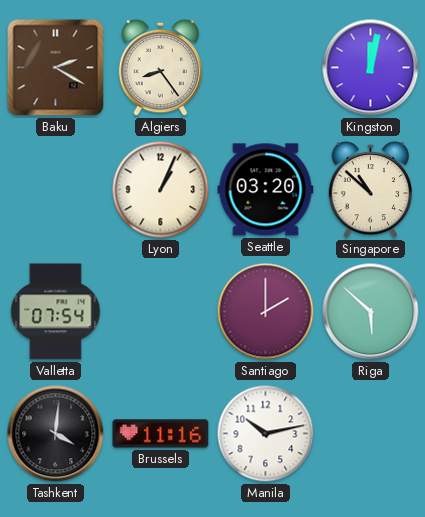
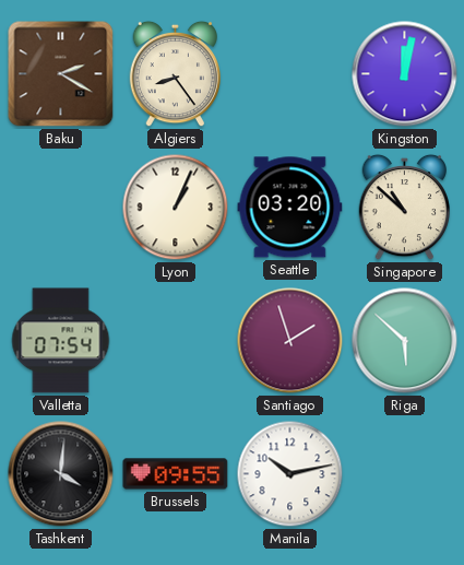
Santiago: 2:00 -> 1:57 (290, 341)
Brussels: 11:16 -> 09:55 (176, 474)
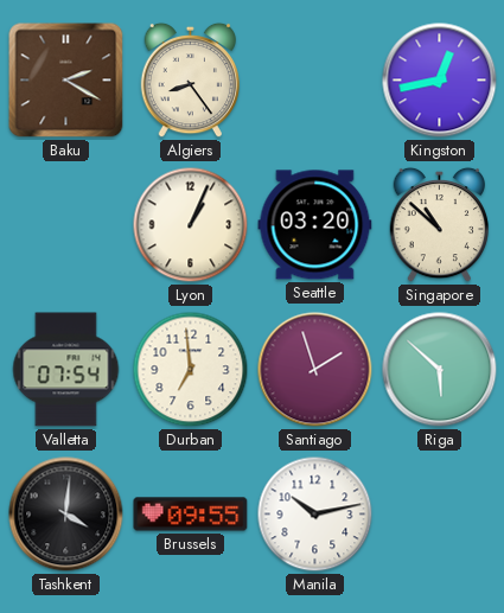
Kingston: 12:02 -> 12:43 (440, 81)
Durban: none -> 6:59 (191, 370)
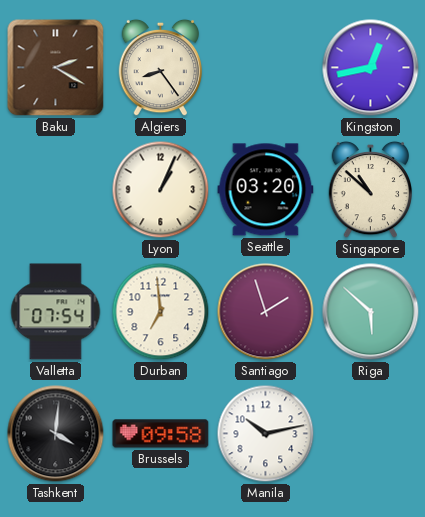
Brussels: 09:55 -> 09:58 (161, 434)
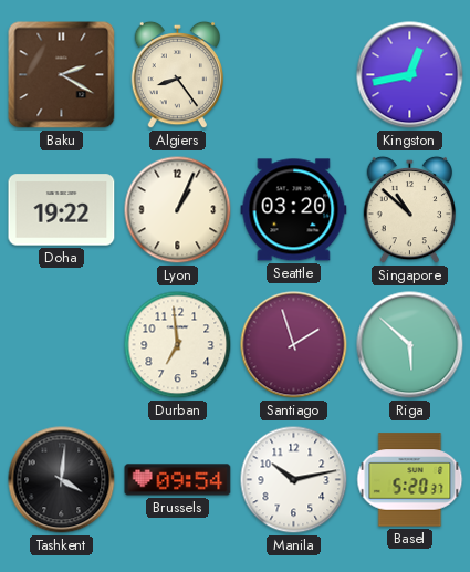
Doha: none -> 19:22 (62, 210)
Valletta: 07:54 -> none (56, 312)
Brussels: 09:58 -> 09:54 (178, 480)
Basel: none -> 5:20 (410, 480)
